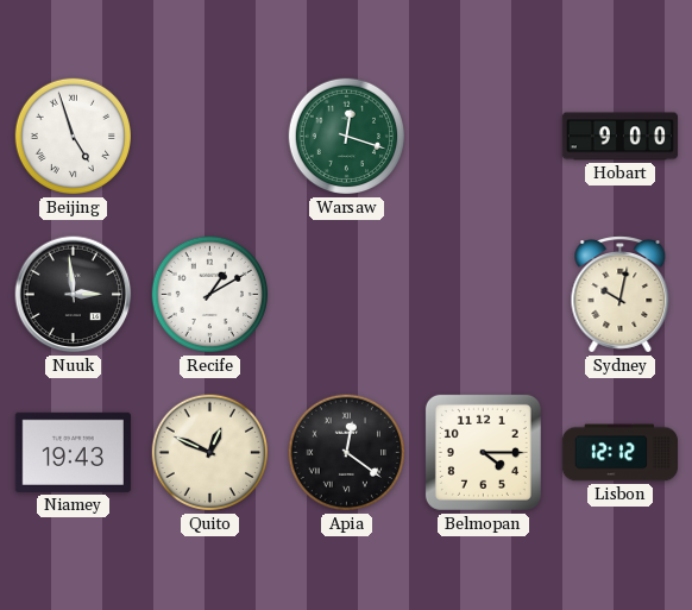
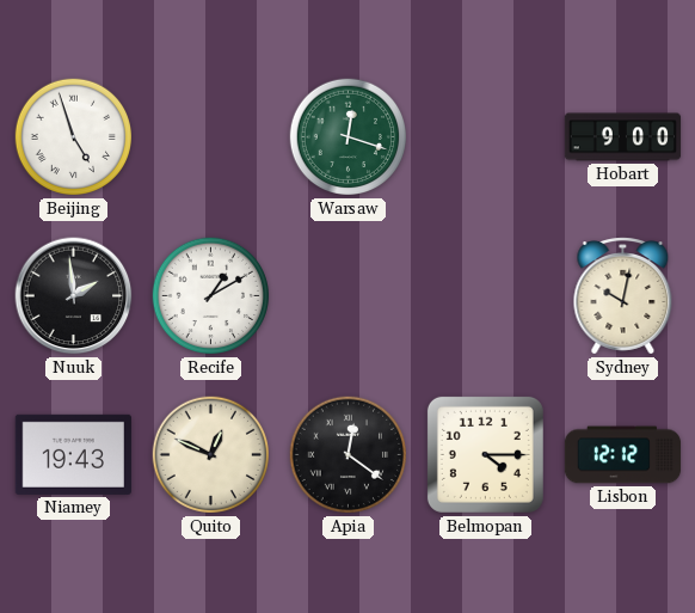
Nuuk: 2:59 -> 1:59 (74, 296)
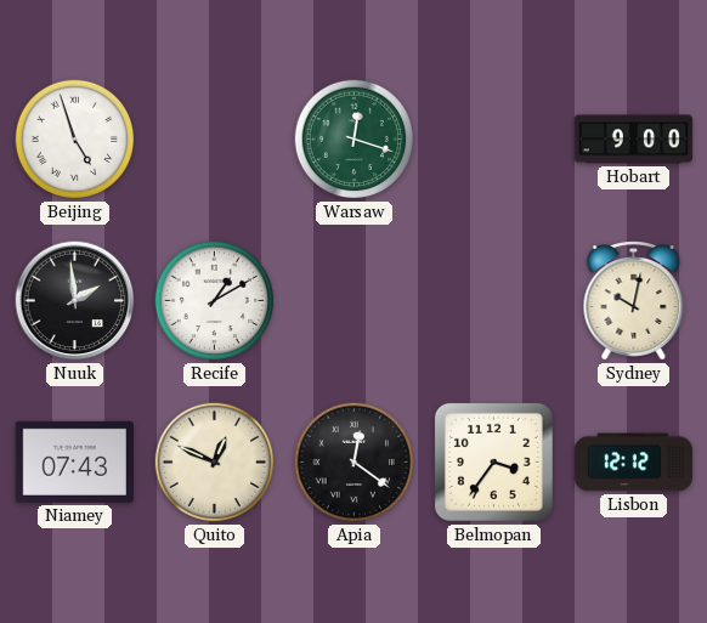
Niamey: 19:43 -> 07:43 (74, 461)
Belmopan: 4:15 -> 3:36 (493, 461)
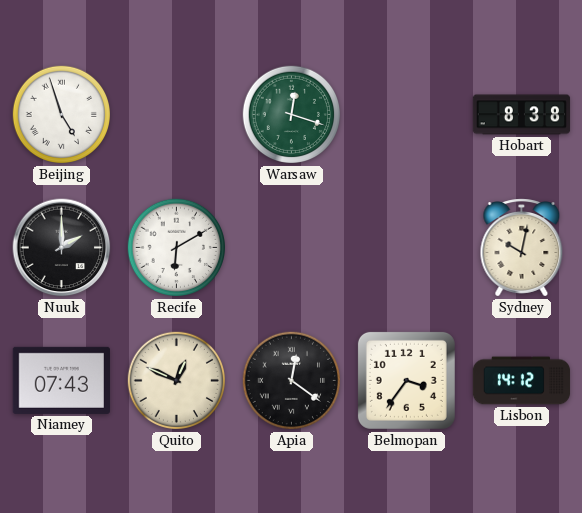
Hobart: 9:00 -> 8:38 (522, 115)
Nuuk: 1:59 -> 2:00 (62, 248)
Recife: 1:10 -> 6:10 (177, 248)
Lisbon: 12:12 -> 14:12 (522, 381)
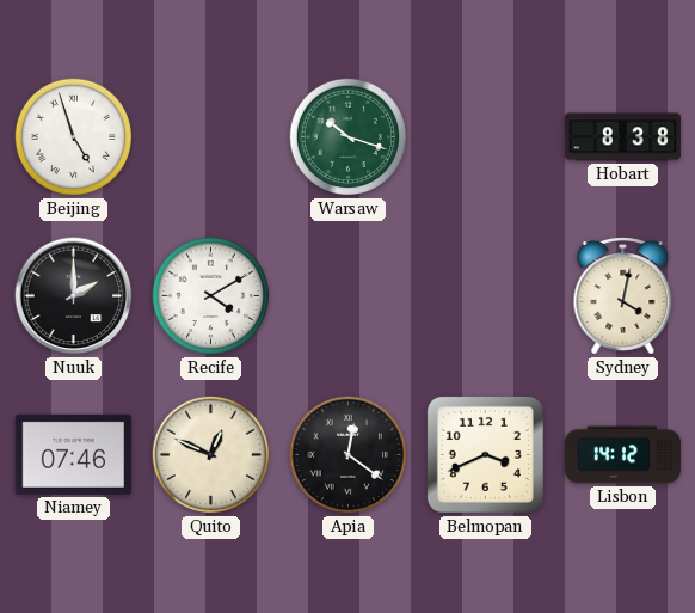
Warsaw: 12:18 -> 10:18 (349, 137)
Recife: 6:10 -> 4:10 (211, 296)
Sydney: 10:02 -> 4:02 (623, 296)
Niamey: 07:43 -> 07:46 (73, 454)
Belmopan: 3:36 -> 3:41 (485, 454)
